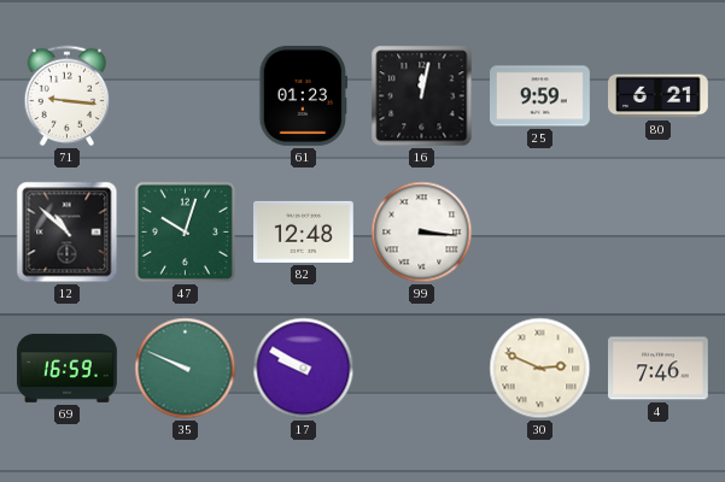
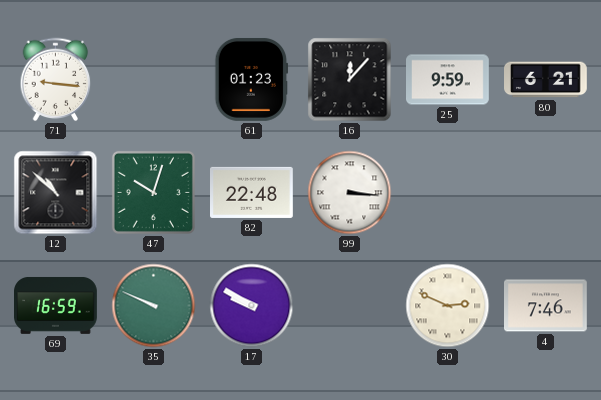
16: 12:02 -> 12:07 (350, 80)
82: 12:48 -> 22:48 (252, 192)
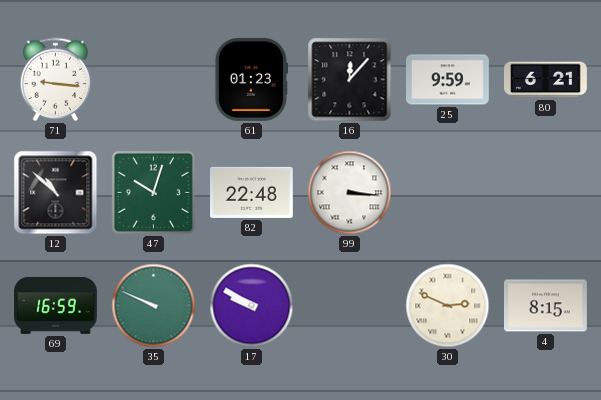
4: 7:46 -> 8:15 (546, 306)
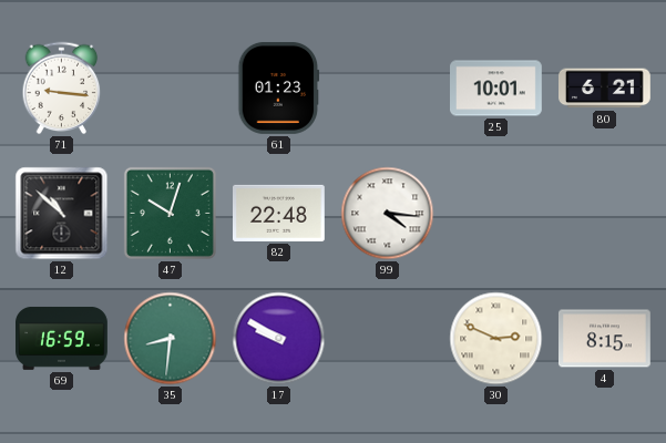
16: 12:07 -> none (350, 80)
25: 9:59 -> 10:01 (496, 89)
99: 3:16 -> 4:16 (388, 214)
35: 9:49 -> 8:31 (171, 339)
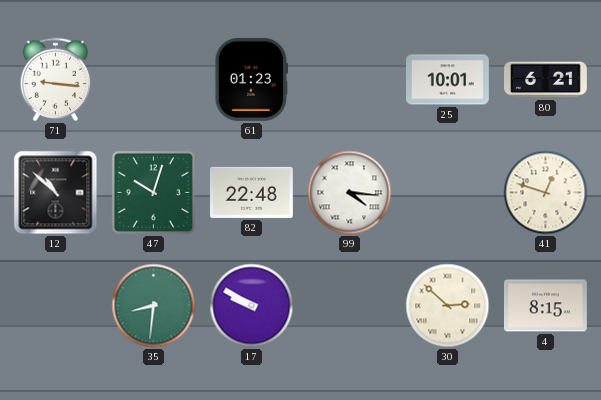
41: none -> 12:48 (546, 193)
69: 16:59 -> none (62, 338)
30: 2:49 -> 2:52 (448, 306)
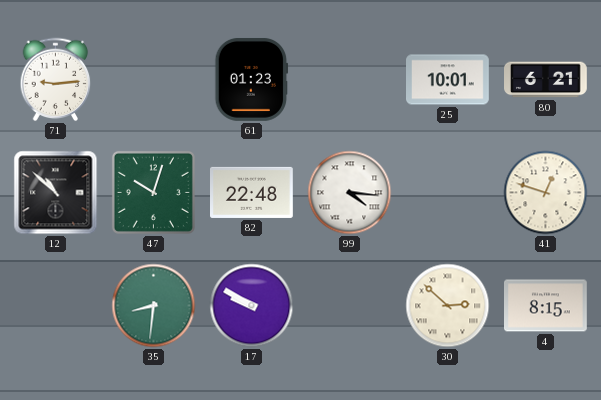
71: 9:16 -> 9:14 (56, 80)
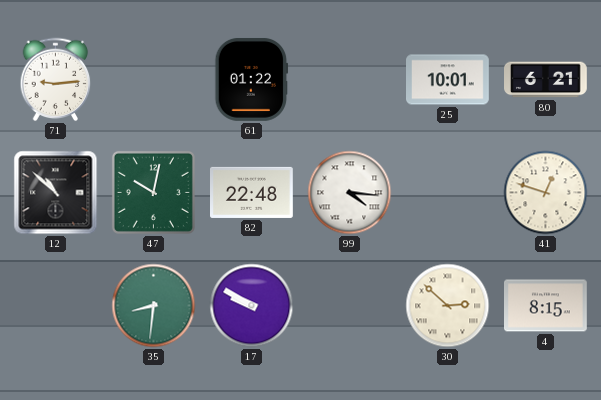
61: 01:23 -> 01:22 (252, 79)
47: 10:03 -> 10:02 (153, 192)
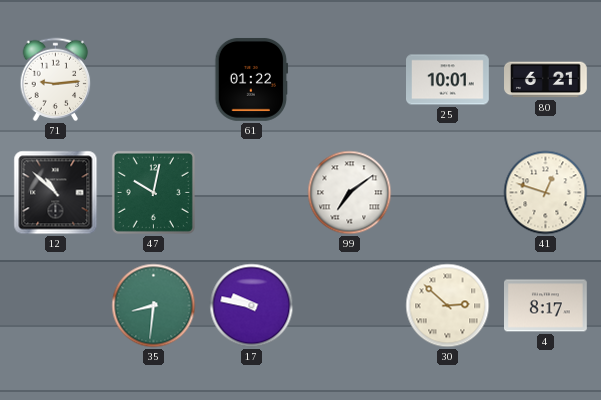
82: 22:48 -> none (252, 192)
99: 4:16 -> 7:09 (350, 193)
17: 9:50 -> 9:47 (252, 306)
4: 8:15 -> 8:17 (546, 306)
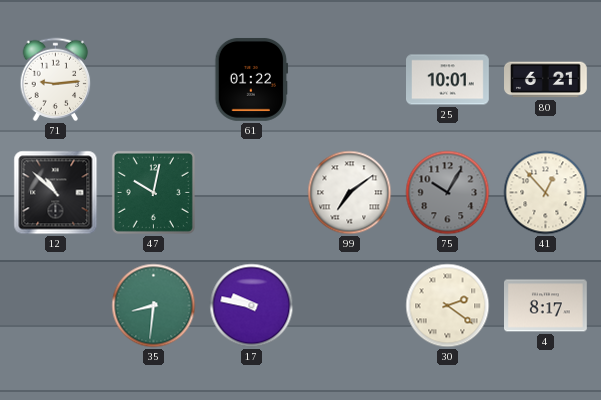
75: none -> 10:05 (448, 193)
41: 12:48 -> 12:53 (546, 193)
30: 2:52 -> 2:21 (448, 306)
